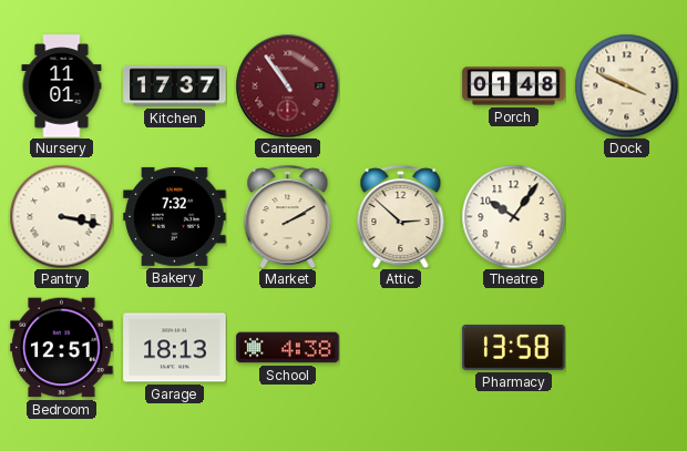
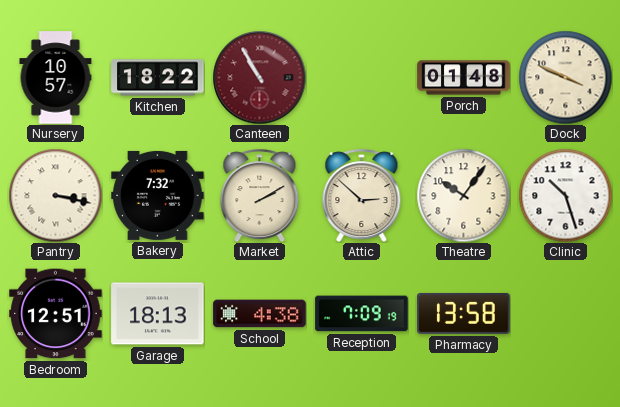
Nursery: 11:01 -> 10:57 (56, 78)
Kitchen: 17:37 -> 18:22 (158, 78)
Canteen: 10:54 -> 10:55 (259, 77)
Clinic: none -> 10:27 (565, 195)
Reception: none -> 7:09 (362, 314)
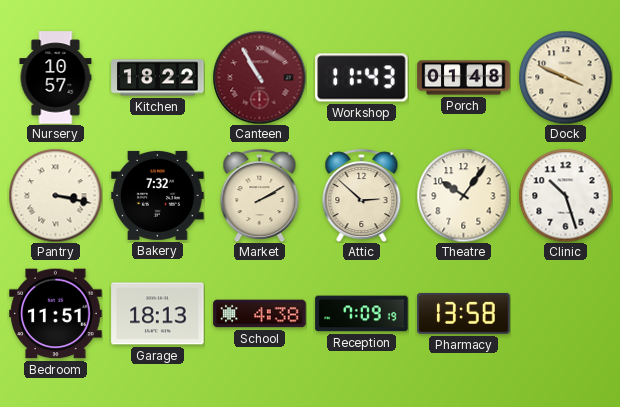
Workshop: none -> 11:43 (362, 78)
Bedroom: 12:51 -> 11:51 (56, 314)
